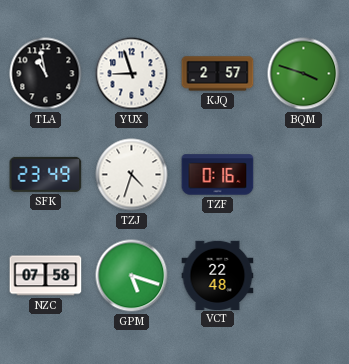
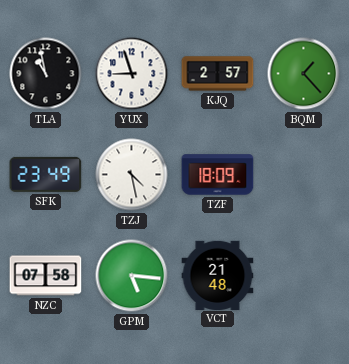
BQM: 3:48 -> 1:23 (304, 74)
TZJ: 4:33 -> 4:28 (132, 175)
TZF: 0:16 -> 18:09 (218, 175)
GPM: 5:18 -> 5:16 (132, 276)
VCT: 22:48 -> 21:48 (218, 275)
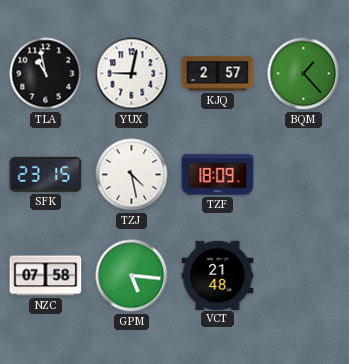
YUX: 8:57 -> 9:02 (132, 74)
SFK: 23:49 -> 23:15 (46, 174)
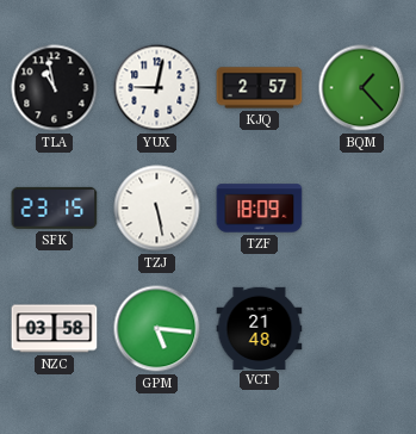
TZJ: 4:28 -> 5:28 (157, 209)
NZC: 07:58 -> 03:58 (55, 329)
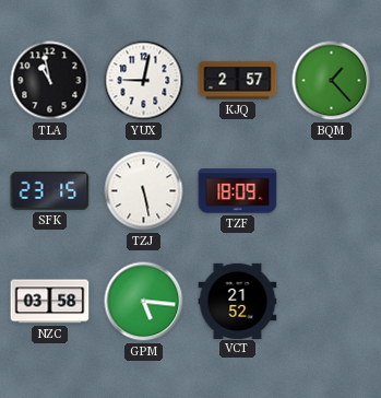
VCT: 21:48 -> 21:52 (238, 301)
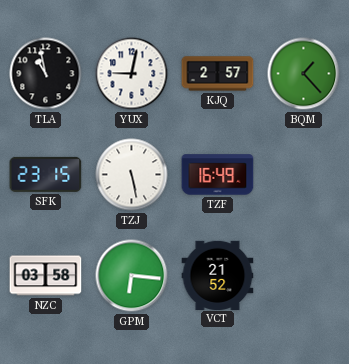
TZF: 18:09 -> 16:49 (218, 175)
GPM: 5:16 -> 6:16 (132, 276)
